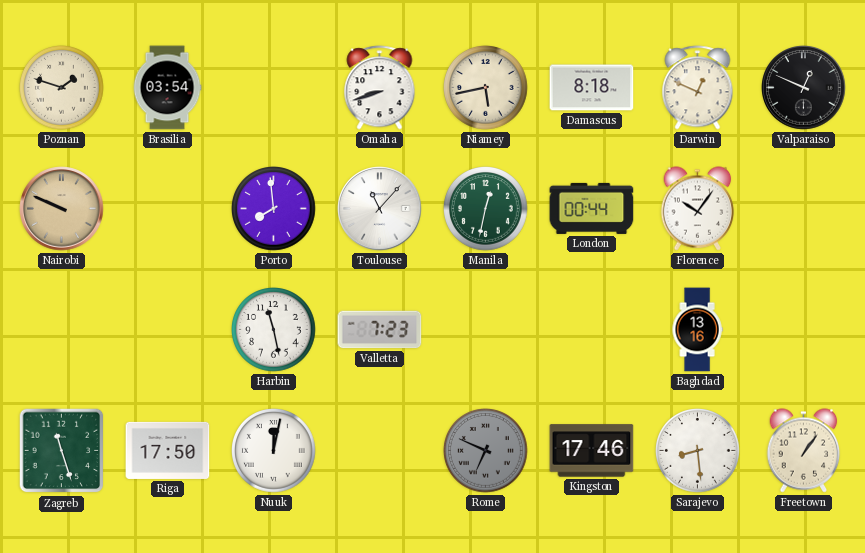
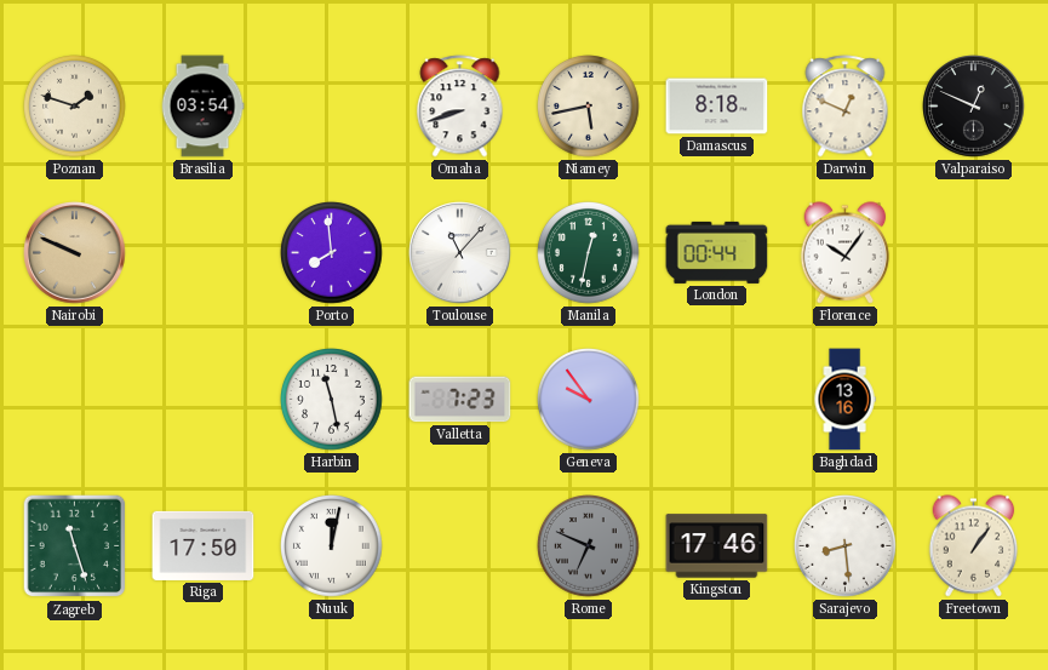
Geneva: none -> 9:54 (589, 400)
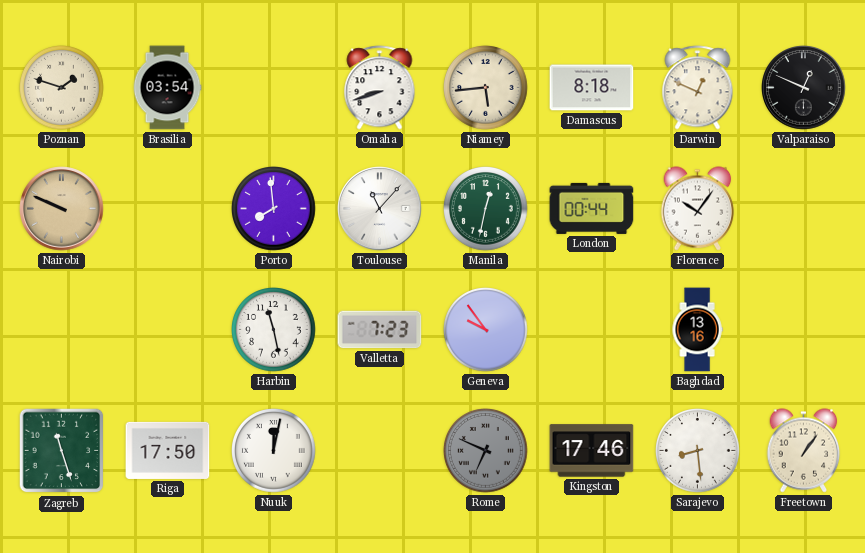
Niamey: 5:43 -> 5:44 (486, 88)
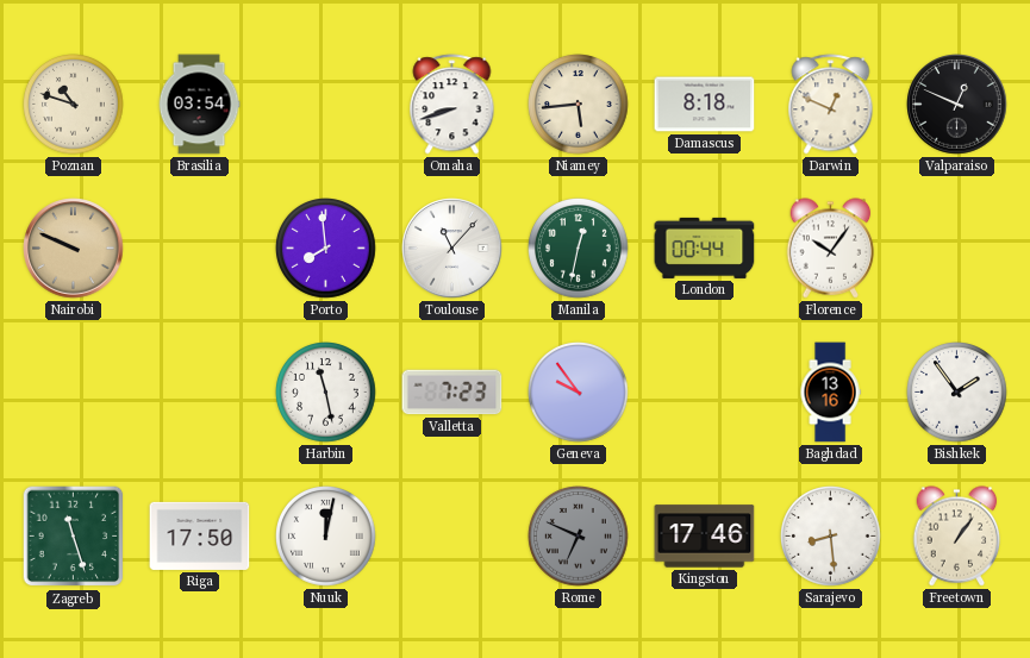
Poznan: 1:48 -> 10:48 (74, 105)
Bishkek: none -> 1:54 (957, 393)
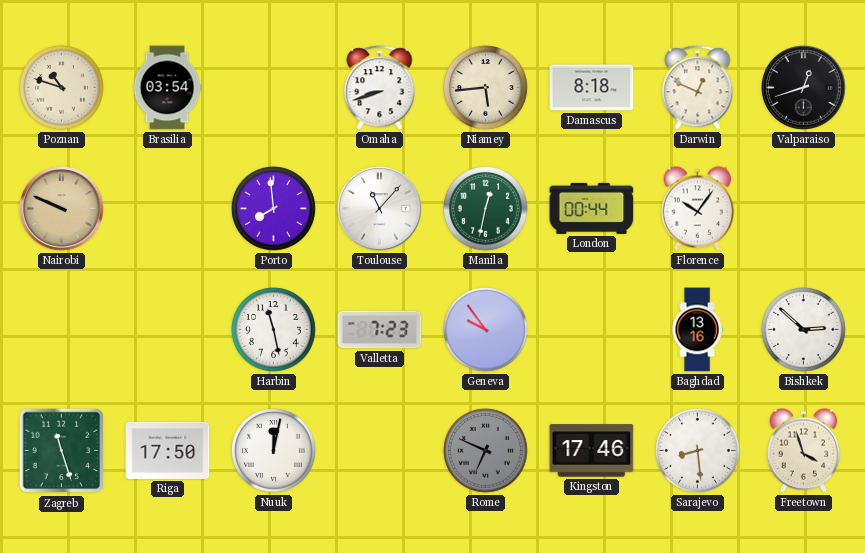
Valparaiso: 12:49 -> 12:42 (804, 88)
Bishkek: 1:54 -> 2:52 (804, 330)
Freetown: 1:06 -> 3:57 (804, 451)
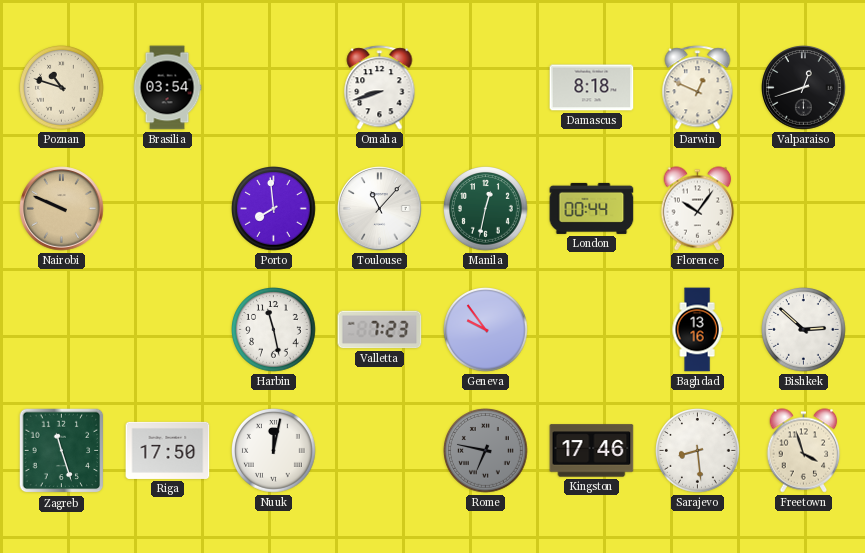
Niamey: 5:44 -> none (486, 88)
Rome: 6:49 -> 6:47 (486, 451)
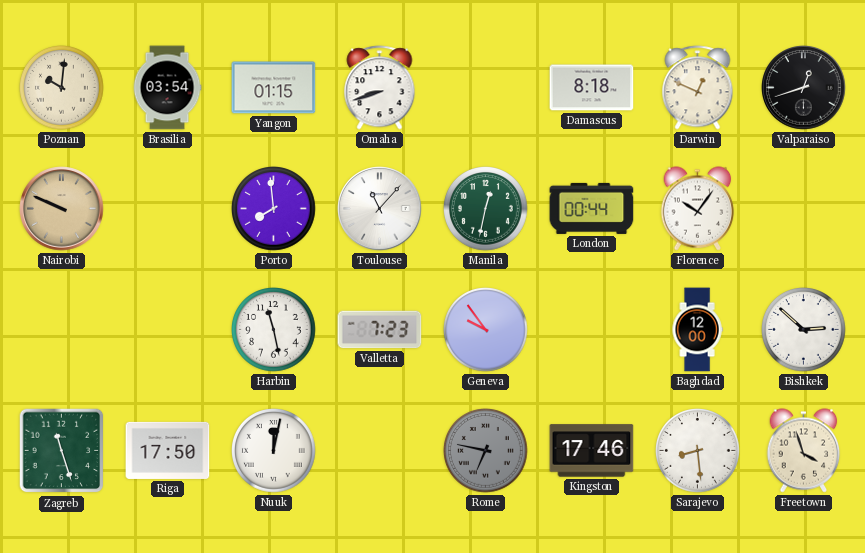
Poznan: 10:48 -> 10:01 (62, 88)
Yangon: none -> 01:15 (274, 88)
Baghdad: 13:16 -> 12:00 (697, 330)
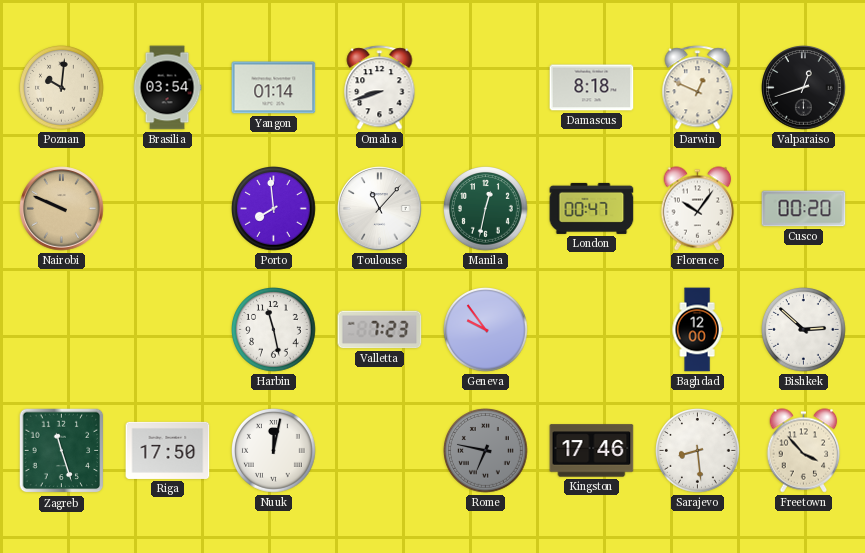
Yangon: 01:15 -> 01:14 (274, 88)
London: 00:44 -> 00:47 (592, 208)
Cusco: none -> 00:20 (804, 209)
Freetown: 3:57 -> 3:53 (804, 451)
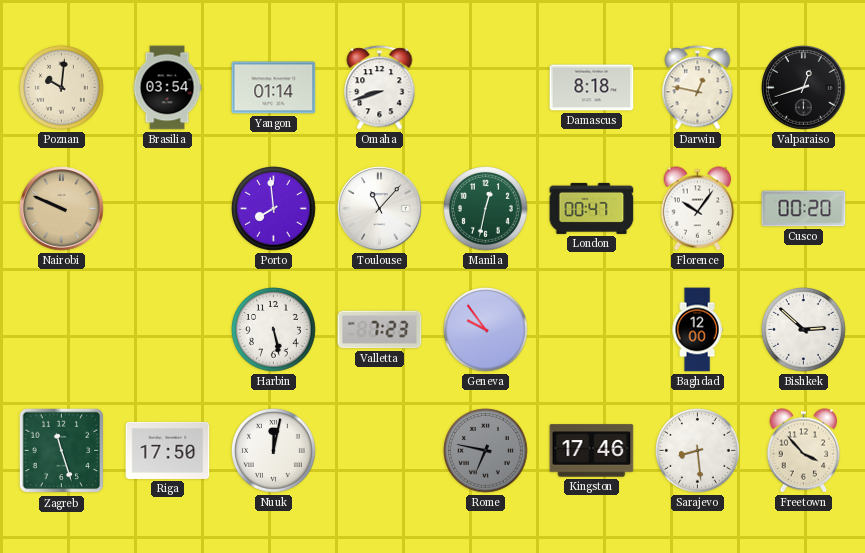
Darwin: 12:49 -> 12:47 (698, 88)
Harbin: 11:28 -> 5:28 (274, 330)
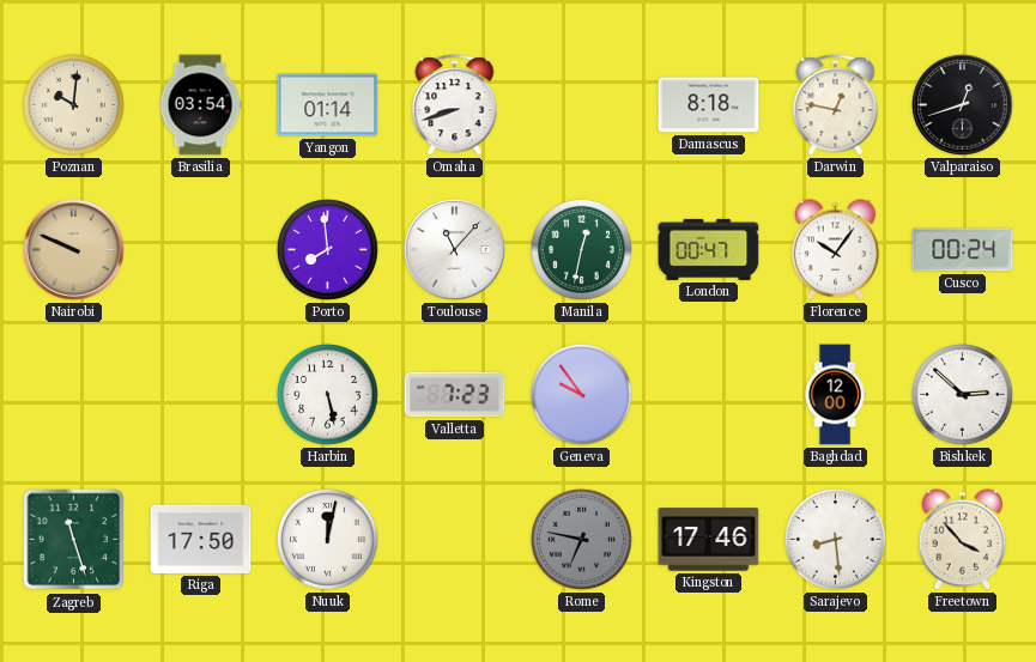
Cusco: 00:20 -> 00:24 (963, 250)
